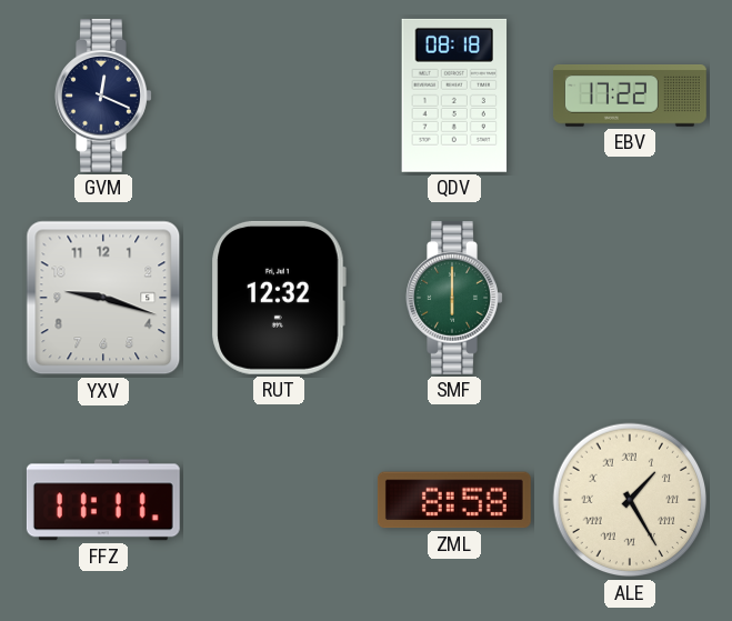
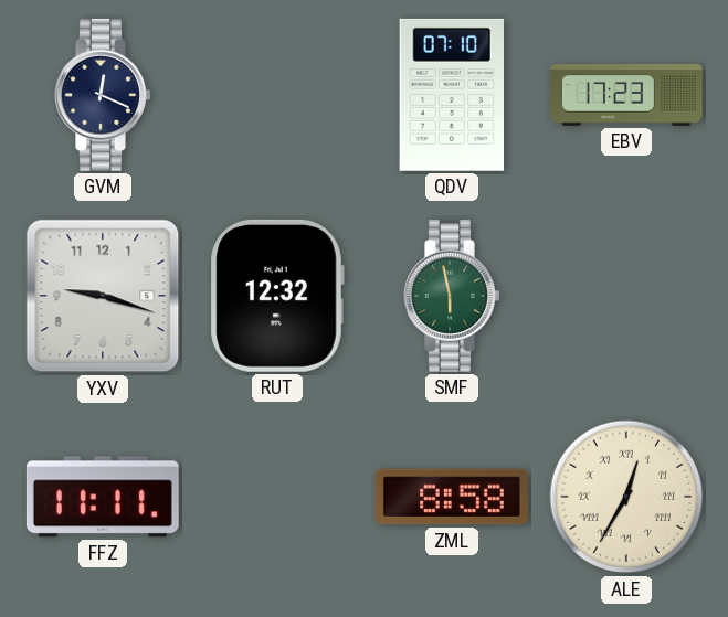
QDV: 08:18 -> 07:10 (452, 95)
EBV: 17:22 -> 17:23 (626, 96)
SMF: 6:00 -> 5:58 (452, 296)
ALE: 1:25 -> 12:35 (626, 497)
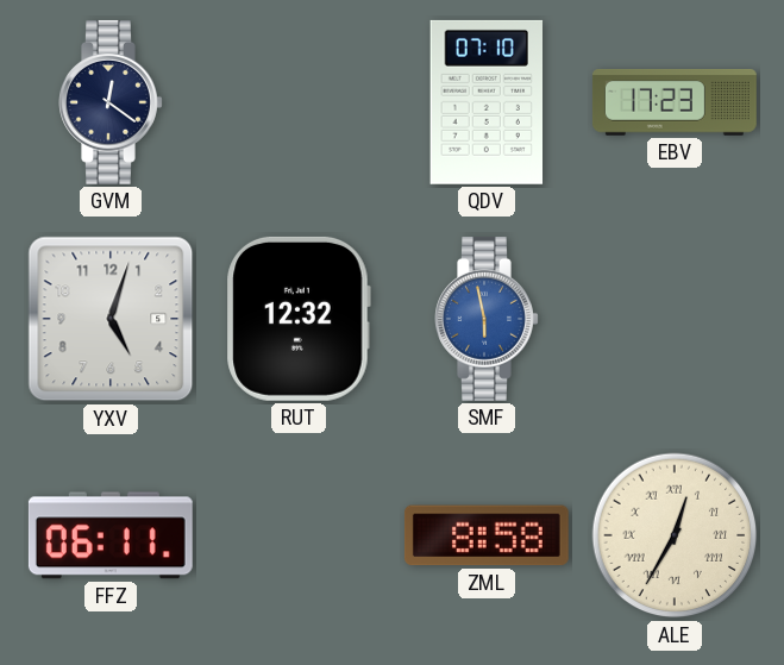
GVM: 12:19 -> 12:21 (111, 102)
YXV: 9:18 -> 5:03 (111, 319)
SMF dial: green -> blue (487, 319)
FFZ: 11:11 -> 06:11 (111, 535)
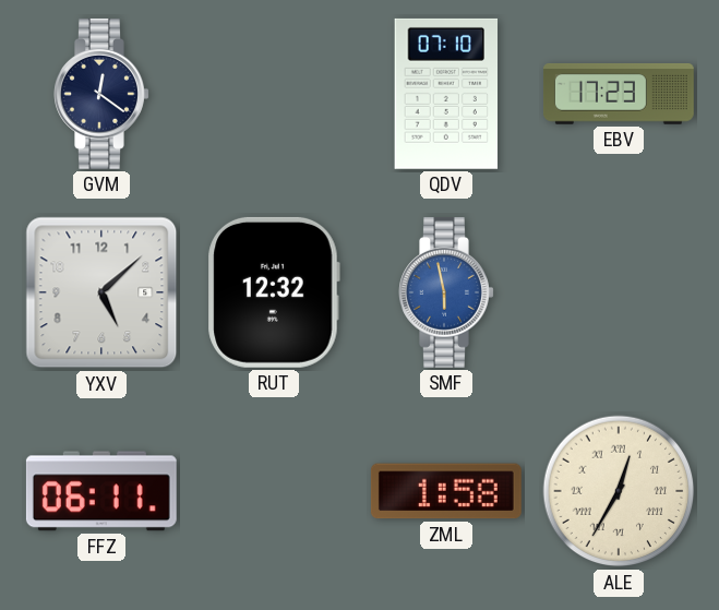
YXV: 5:03 -> 5:08 (101, 292)
ZML: 8:58 -> 1:58 (446, 491)
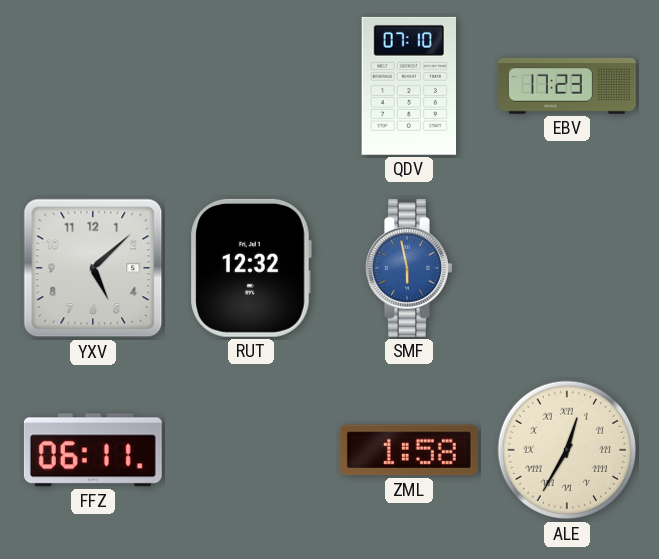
GVM: 12:21 -> none (101, 94)
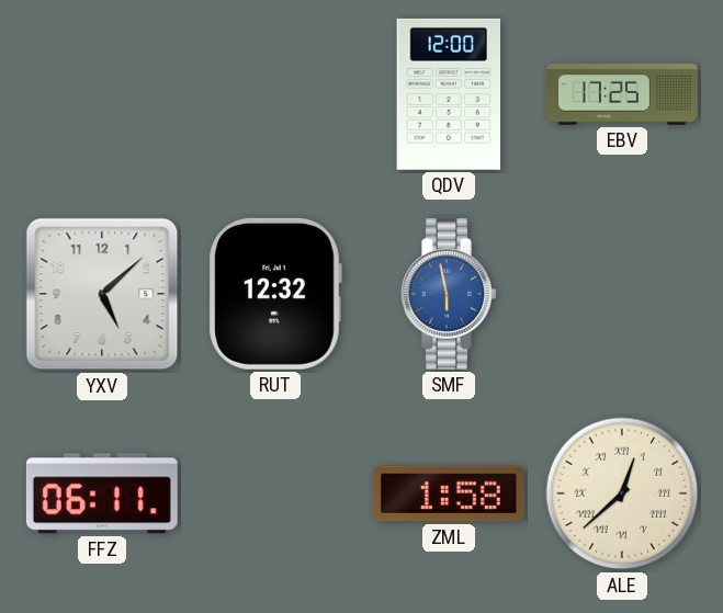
QDV: 07:10 -> 12:00 (449, 94)
EBV: 17:23 -> 17:25 (622, 95)
ALE: 12:35 -> 12:38 (622, 493)
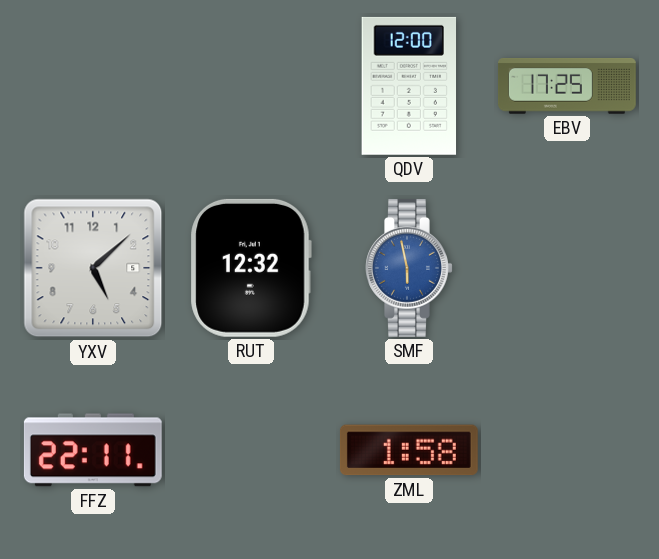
FFZ: 06:11 -> 22:11 (93, 450)
ALE: 12:38 -> none (622, 493)
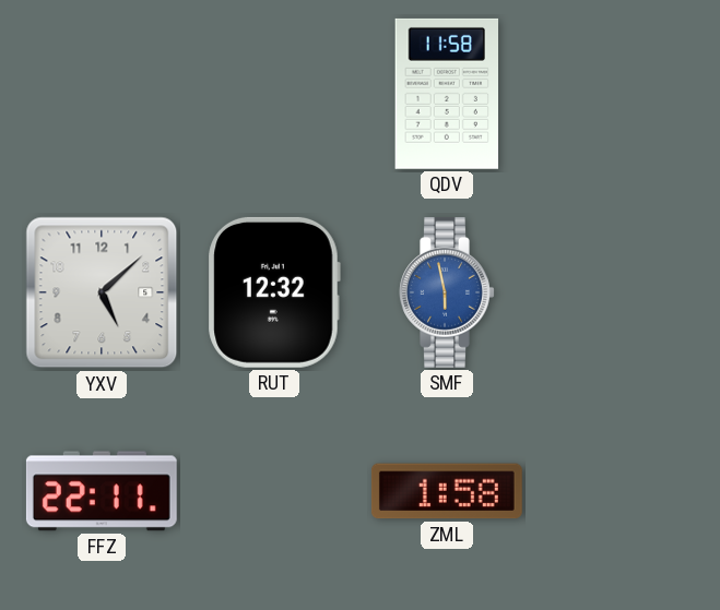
QDV: 12:00 -> 11:58 (447, 94)
EBV: 17:25 -> none (567, 87)
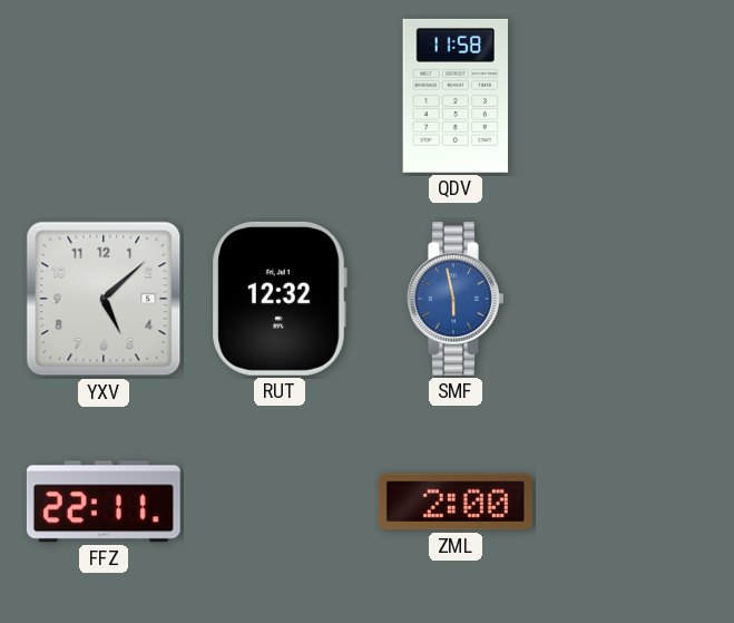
ZML: 1:58 -> 2:00 (456, 502)
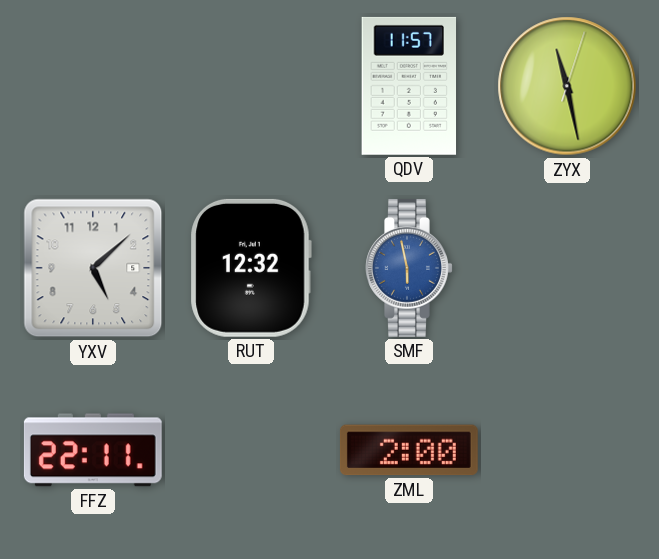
QDV: 11:58 -> 11:57 (409, 86)
ZYX: none -> 11:28 (567, 86)
